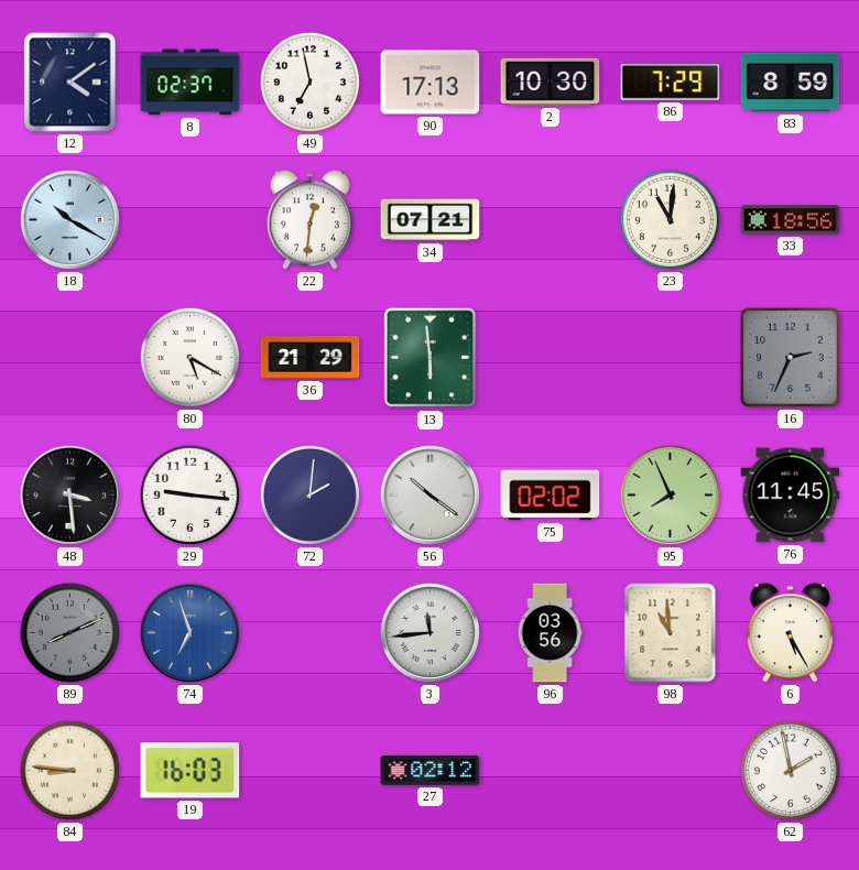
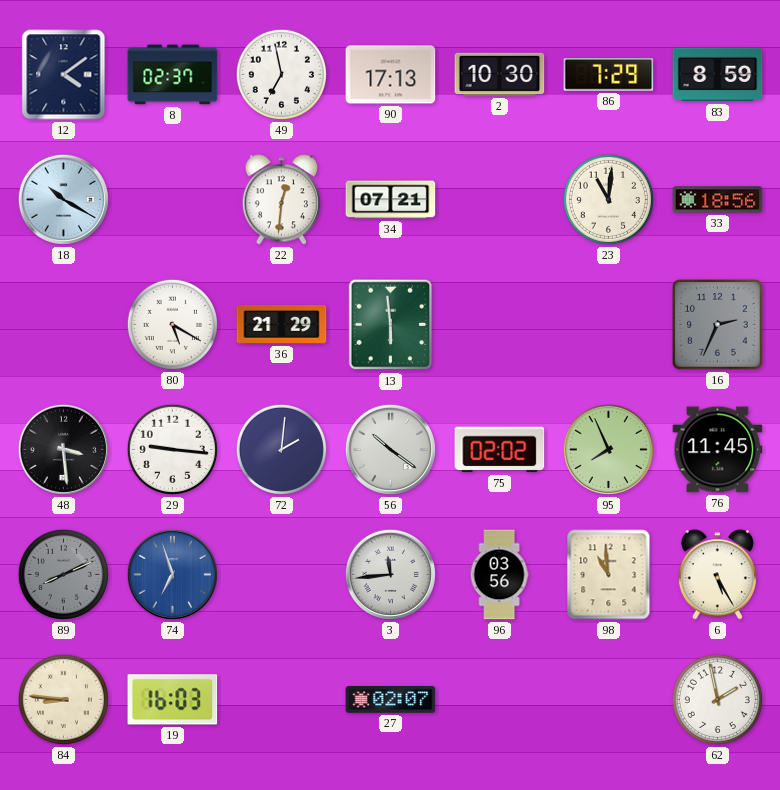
27: 02:12 -> 02:07 (391, 700)
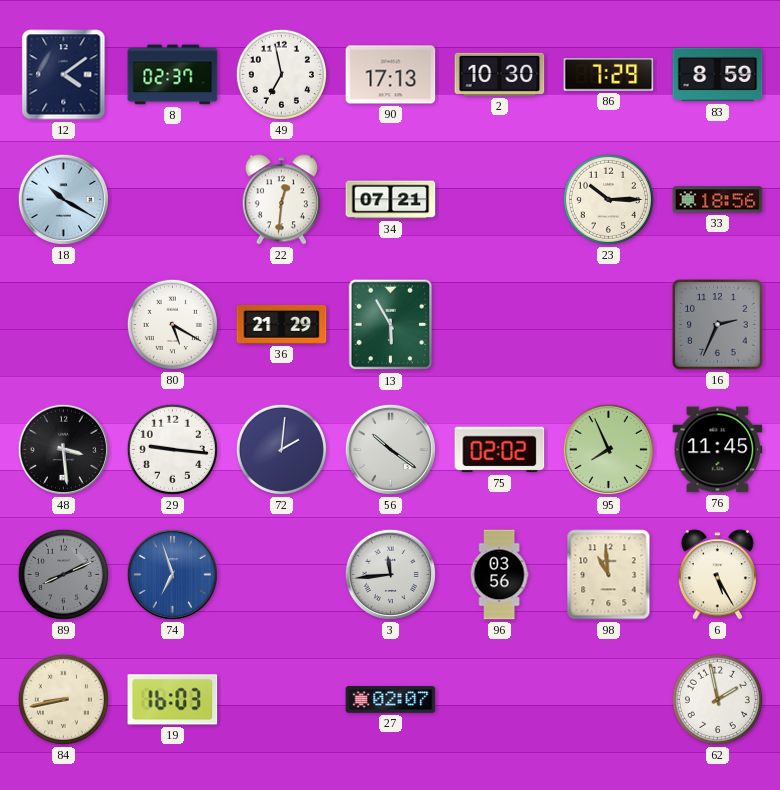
23: 11:01 -> 10:15 (608, 199)
13: 5:59 -> 5:55 (391, 325)
84: 8:46 -> 8:43 (63, 699)
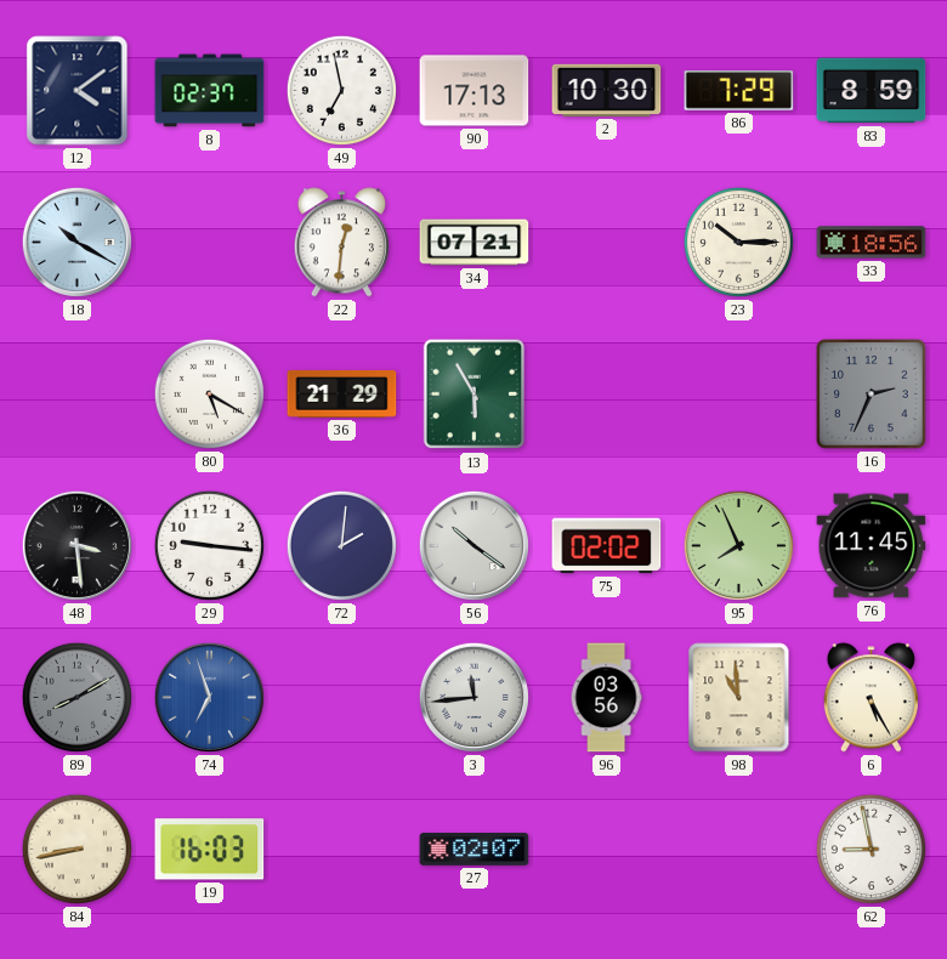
89: 8:11 -> 8:10 (76, 697)
62: 1:58 -> 8:58 (871, 849)
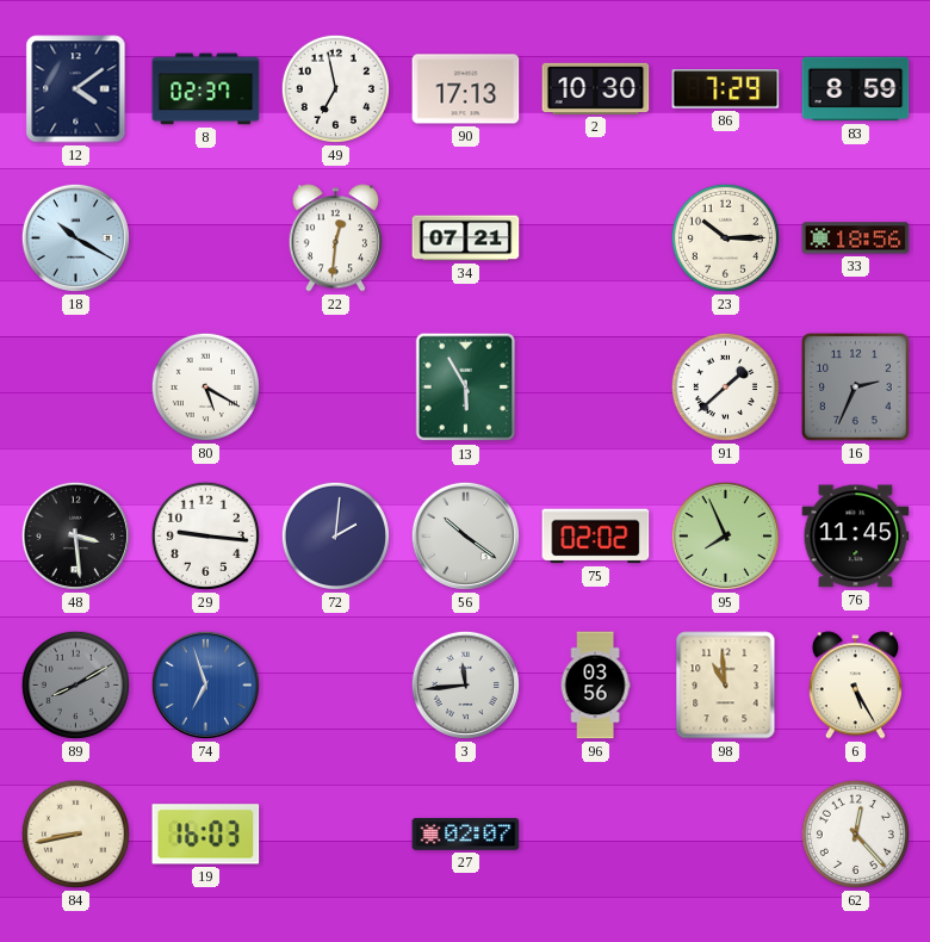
36: 21:29 -> none (342, 395)
91: none -> 1:38 (725, 386)
62: 8:58 -> 12:23 (855, 833)
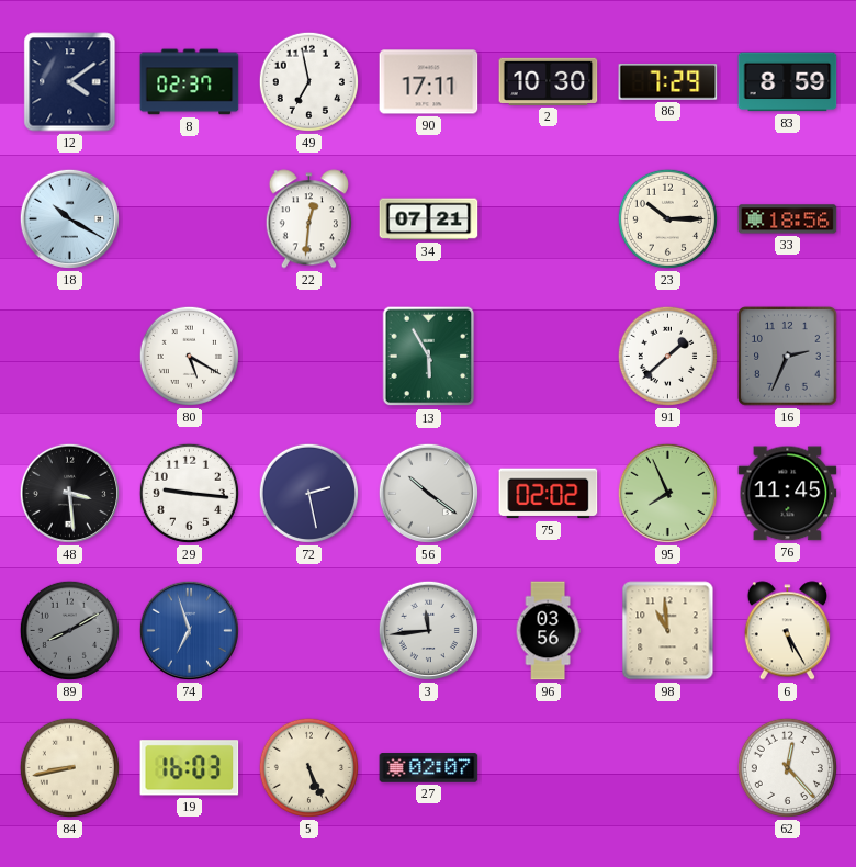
90: 17:13 -> 17:11 (429, 82)
72: 2:01 -> 2:28 (308, 493)
5: none -> 5:26 (308, 767)
